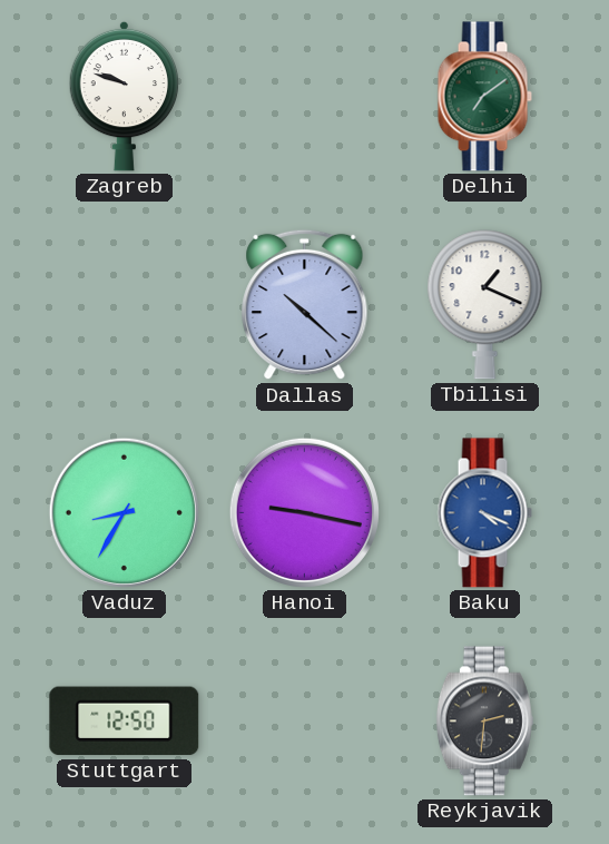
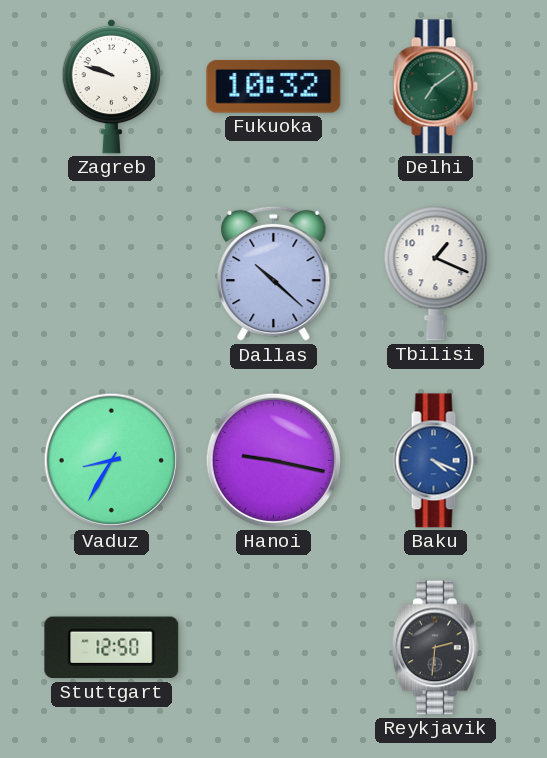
Fukuoka: none -> 10:32 (274, 87)
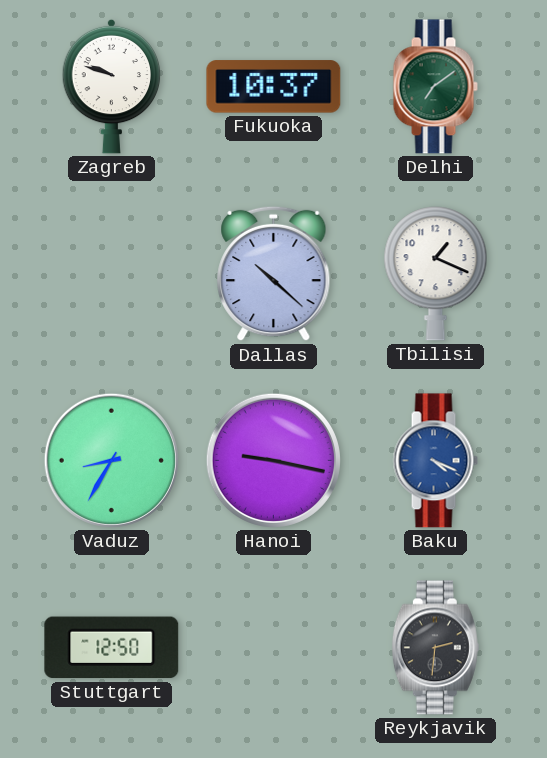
Fukuoka: 10:32 -> 10:37 (274, 87)
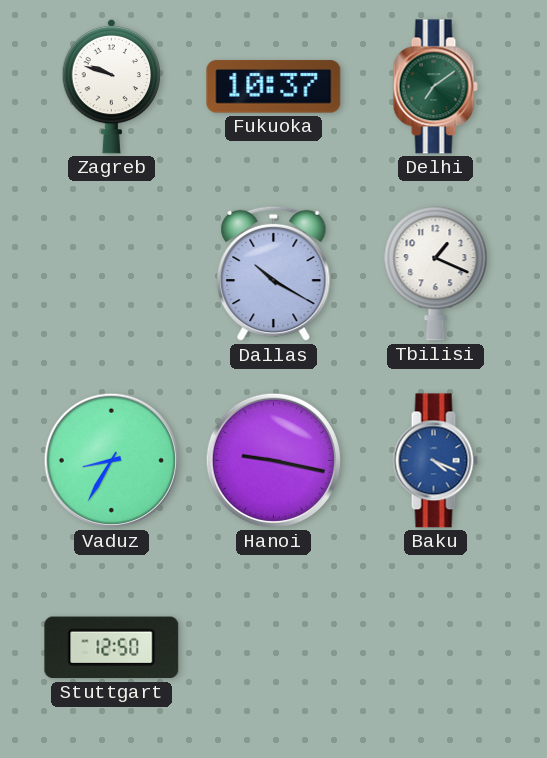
Dallas: 10:22 -> 10:20 (274, 274)
Reykjavik: 2:31 -> none (435, 648)
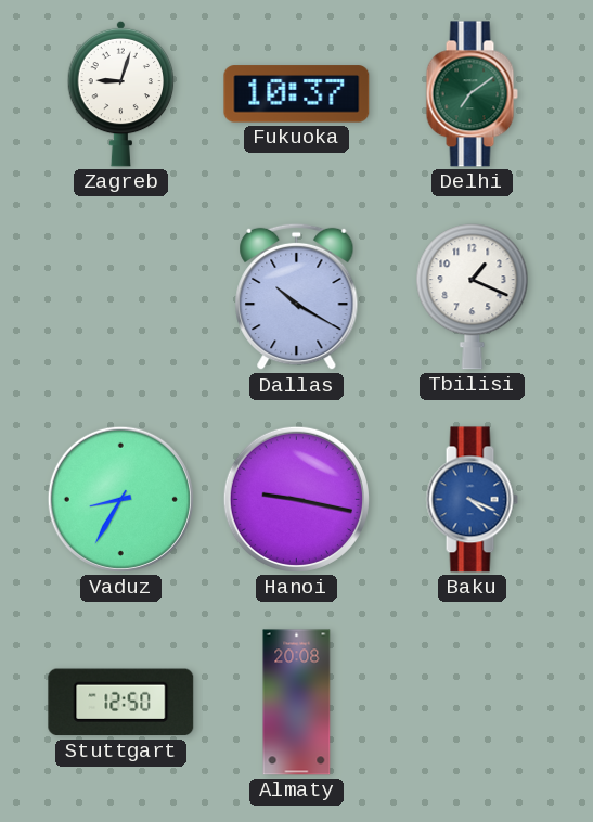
Zagreb: 9:48 -> 9:03 (121, 93)
Almaty: none -> 20:08 (297, 703)
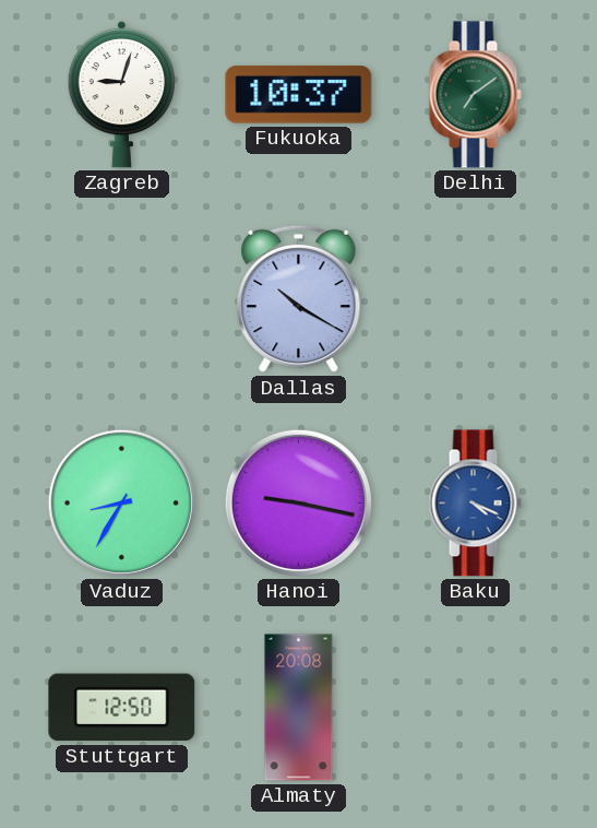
Tbilisi: 1:19 -> none (473, 297)
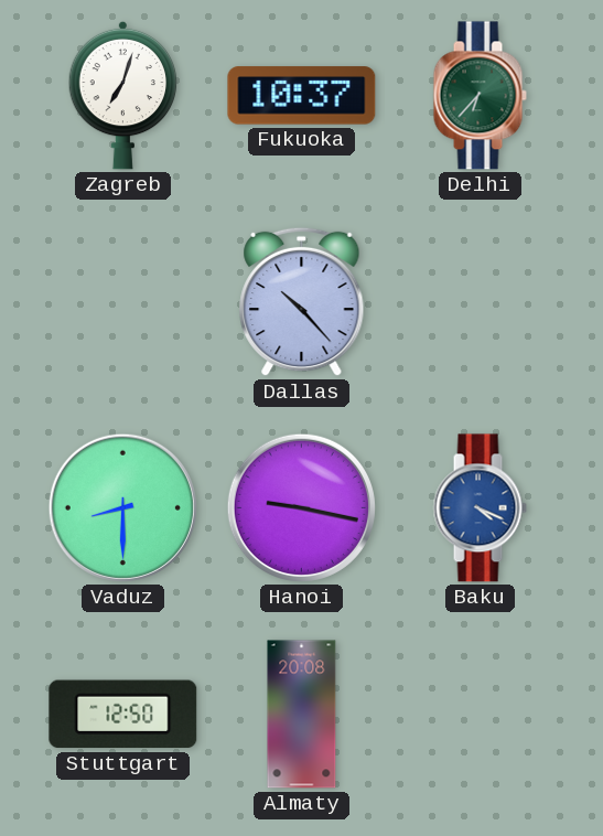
Zagreb: 9:03 -> 7:03 (123, 95)
Delhi: 7:09 -> 6:37 (480, 96)
Dallas: 10:20 -> 10:23 (302, 302)
Vaduz: 8:35 -> 8:30 (122, 507)
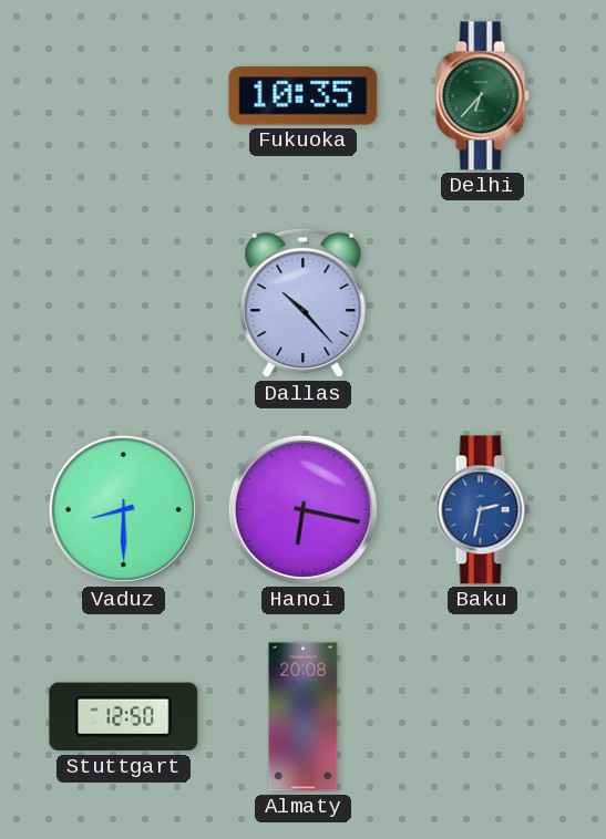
Zagreb: 7:03 -> none (123, 95)
Fukuoka: 10:37 -> 10:35 (304, 96)
Hanoi: 9:17 -> 6:17 (302, 509)
Baku: 4:19 -> 2:32 (482, 510)
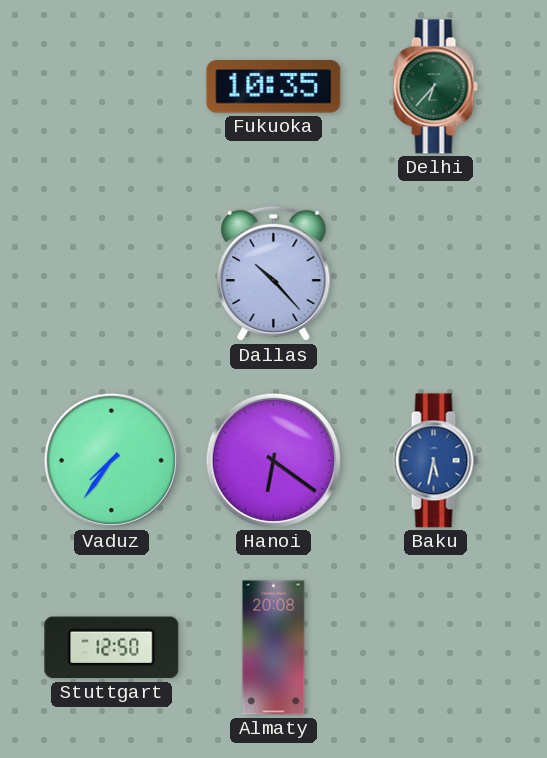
Vaduz: 8:30 -> 7:36 (111, 460)
Hanoi: 6:17 -> 6:21 (273, 460)
Baku: 2:32 -> 5:32 (435, 461)
